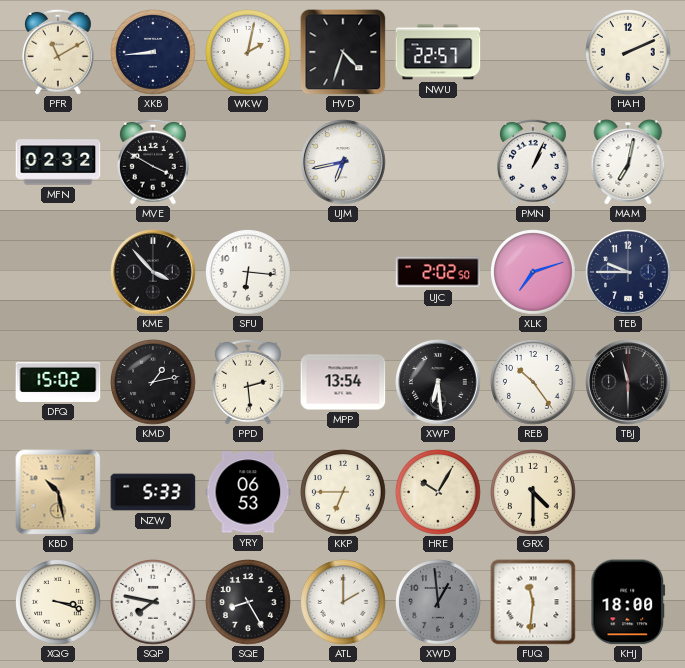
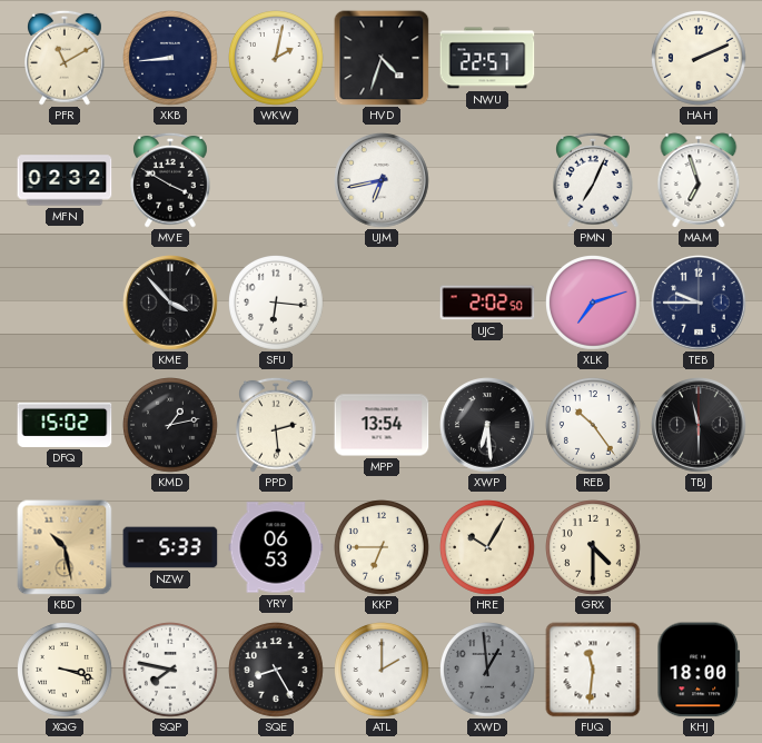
PMN: 1:04 -> 7:04 (594, 180)
MAM: 7:02 -> 6:57 (699, 180)
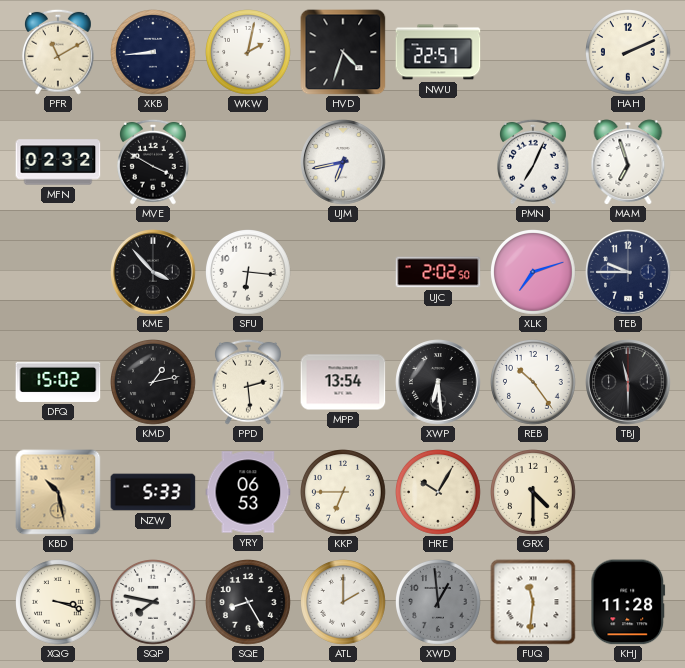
KHJ: 18:00 -> 11:28 (628, 602)
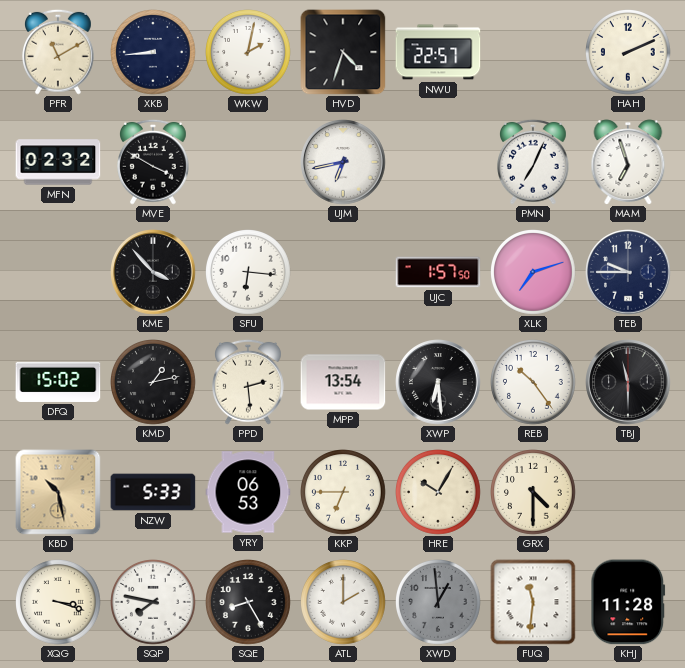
UJC: 2:02 -> 1:57 (438, 272)
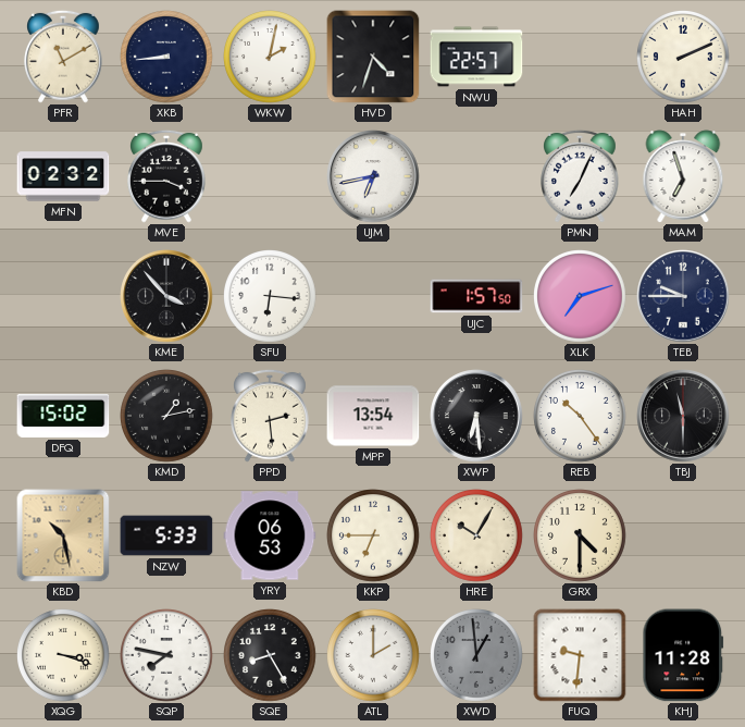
MVE: 3:50 -> 3:45 (167, 176)
FUQ: 11:31 -> 9:31 (580, 655)
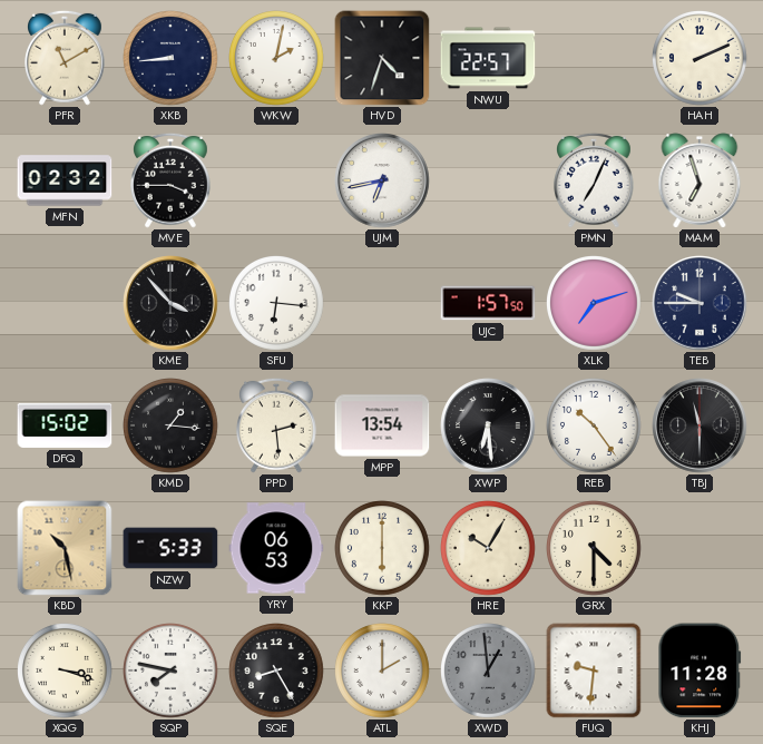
KMD: 1:13 -> 1:16 (172, 427)
KKP: 6:45 -> 6:00 (383, 549)
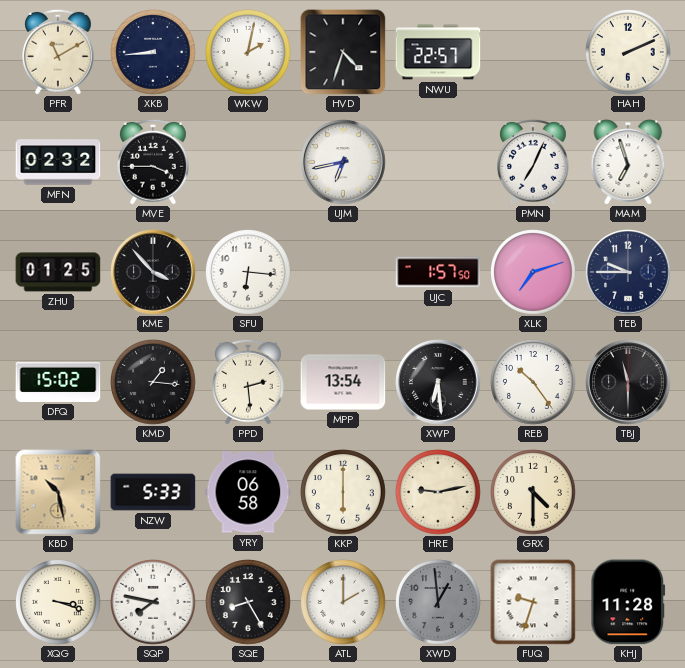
ZHU: none -> 01:25 (58, 272)
YRY: 06:53 -> 06:58 (248, 492)
HRE: 10:05 -> 9:13 (439, 493)
FUQ: 9:31 -> 9:33 (533, 602)
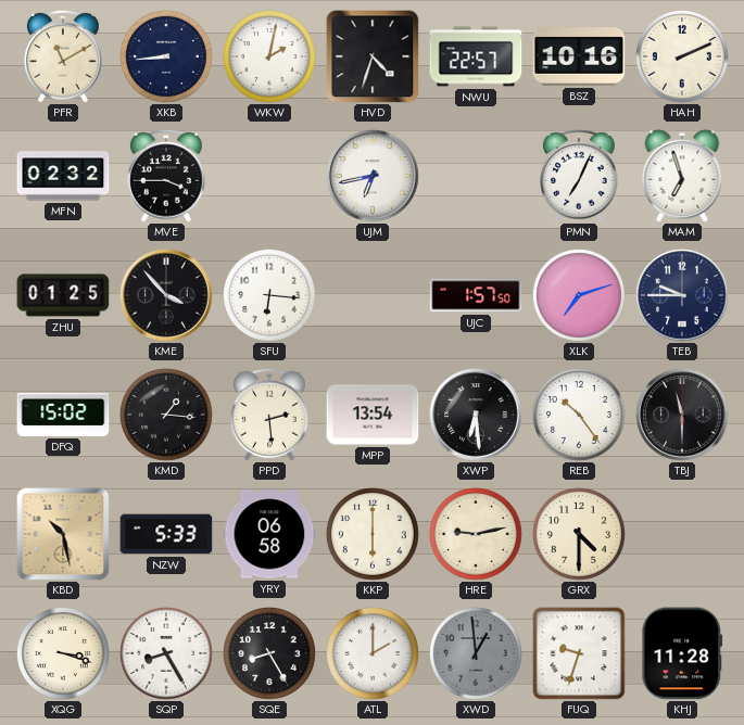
BSZ: none -> 10:16 (579, 58)
SQP: 7:47 -> 8:25 (167, 654)
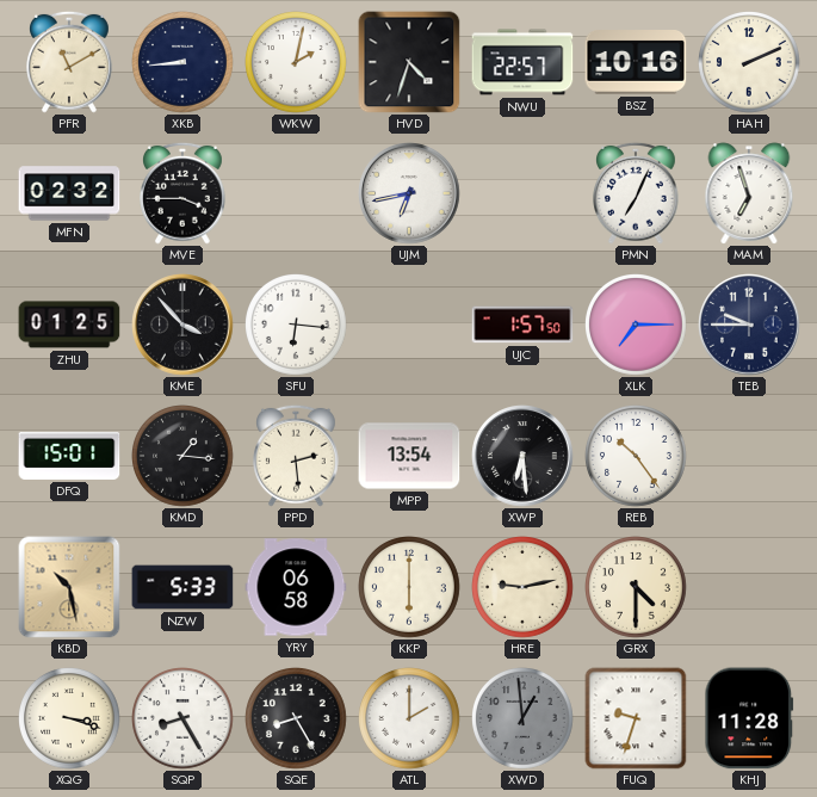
XLK: 7:12 -> 7:15 (637, 326)
DFQ: 15:02 -> 15:01 (69, 456)
TBJ: 11:30 -> none (682, 415)
